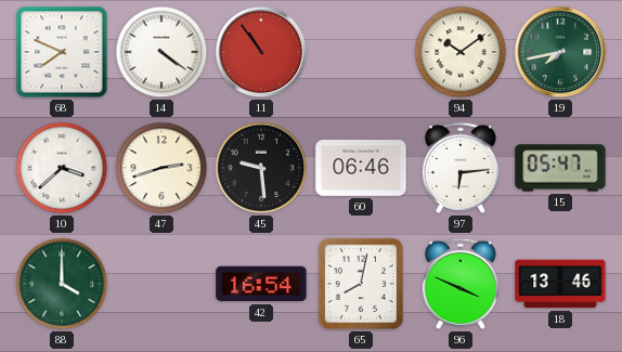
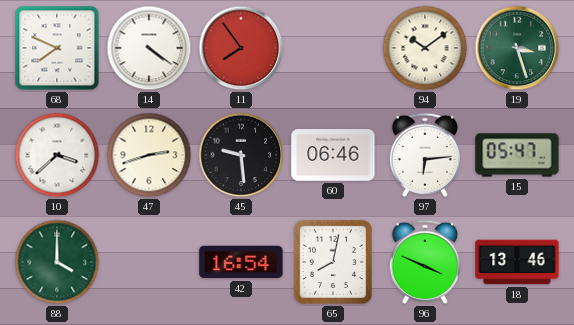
11: 10:54 -> 7:54 (241, 48)
19: 7:43 -> 3:27 (517, 48)
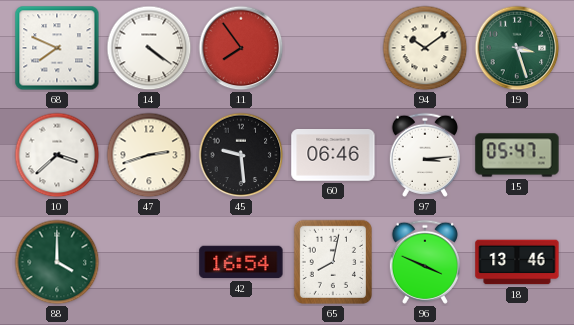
97: 6:14 -> 3:14 (425, 155)
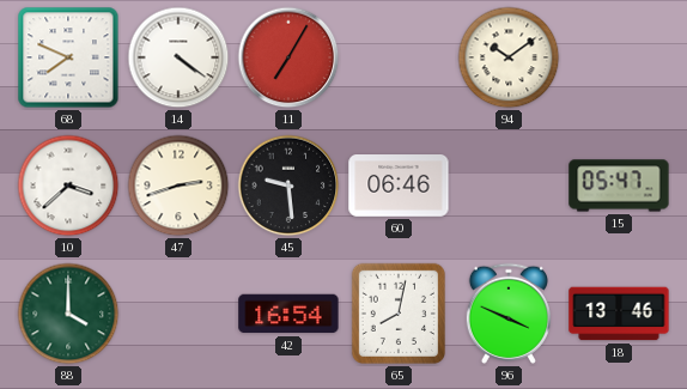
11: 7:54 -> 7:05 (288, 57)
19: 3:27 -> none (517, 48)
97: 3:14 -> none (425, 155)
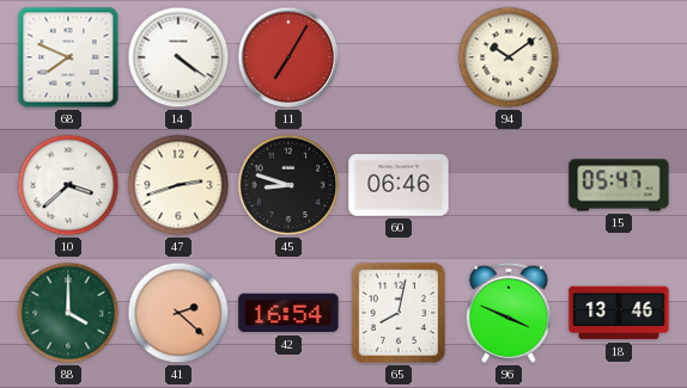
45: 9:29 -> 8:48 (288, 185)
41: none -> 2:22 (178, 313)
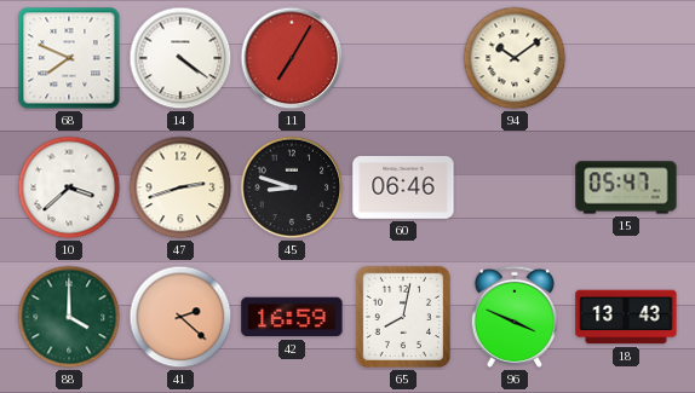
42: 16:54 -> 16:59 (292, 317)
18: 13:46 -> 13:43 (626, 317)
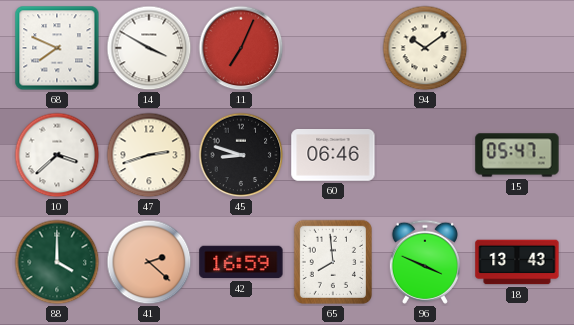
14: 4:21 -> 3:50 (149, 48)
11: 7:05 -> 7:04 (241, 48)
65: 8:02 -> 7:59 (333, 262)
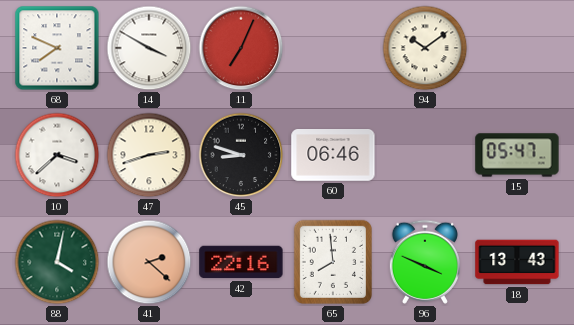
88: 4:00 -> 4:02 (57, 262)
42: 16:59 -> 22:16 (241, 262)
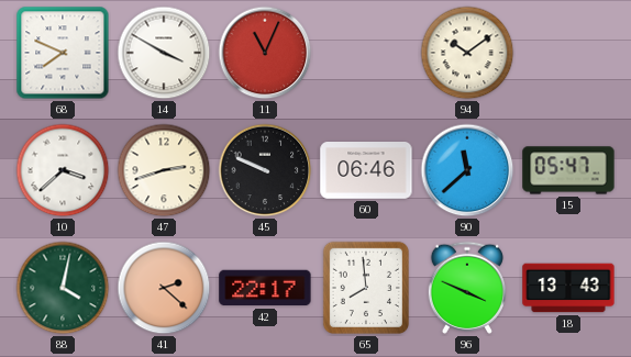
11: 7:04 -> 11:04 (265, 53)
45: 8:48 -> 9:49 (265, 170)
90: none -> 11:38 (467, 170)
42: 22:16 -> 22:17 (265, 288)
